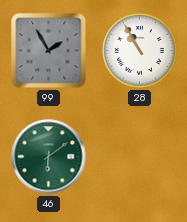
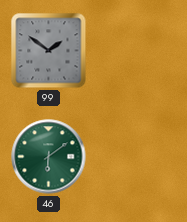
99: 1:55 -> 1:51 (49, 51)
28: 10:55 -> none (140, 51)
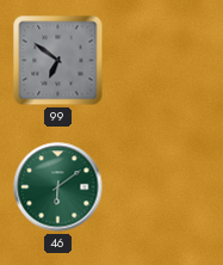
99: 1:51 -> 6:51 (58, 61)
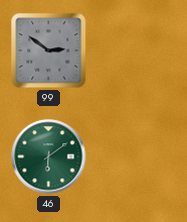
99: 6:51 -> 2:51 (49, 51)
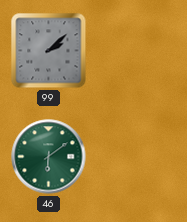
99: 2:51 -> 2:08 (49, 51)
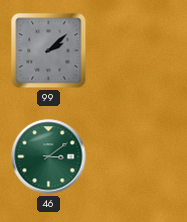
46: 6:09 -> 3:09 (49, 157)
